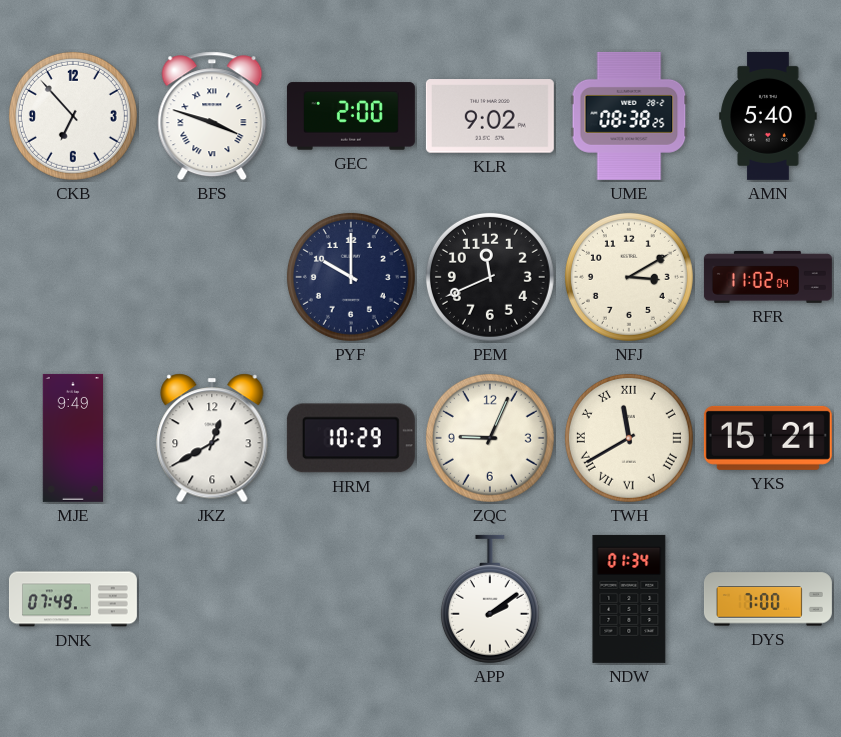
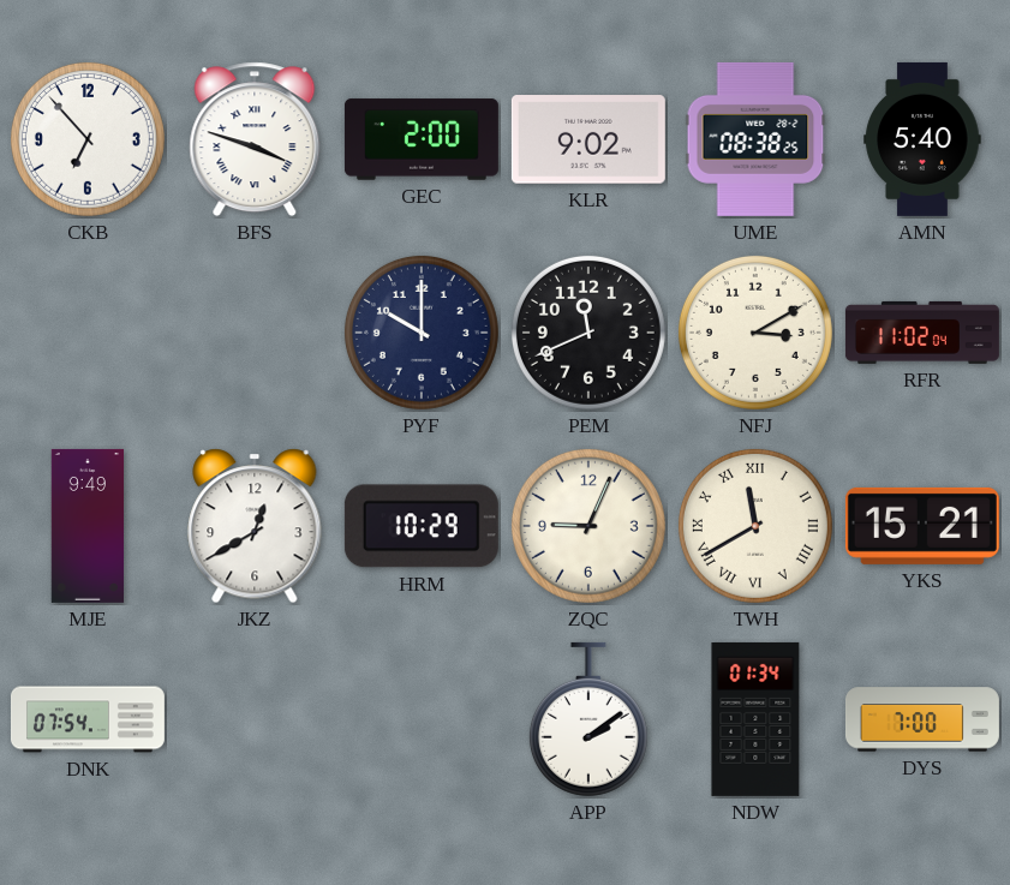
DNK: 07:49 -> 07:54 (88, 719)
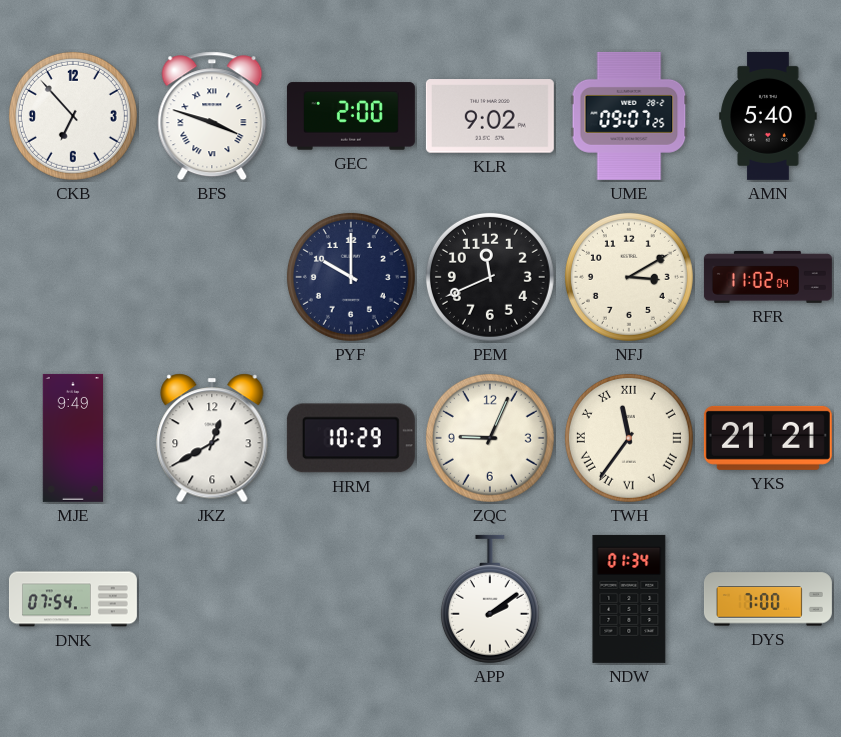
UME: 08:38 -> 09:07 (629, 116)
TWH: 11:40 -> 11:36 (629, 438)
YKS: 15:21 -> 21:21 (768, 438)
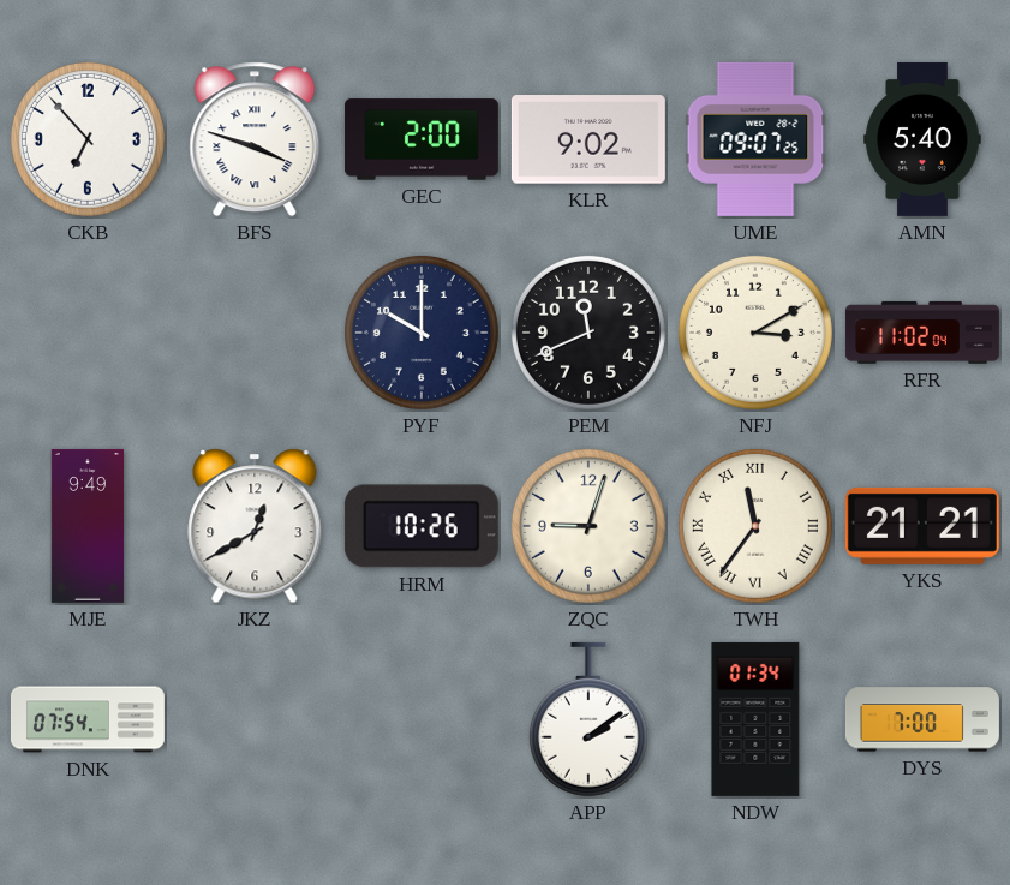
HRM: 10:29 -> 10:26 (422, 526)
ZQC: 9:04 -> 9:03 (588, 526)
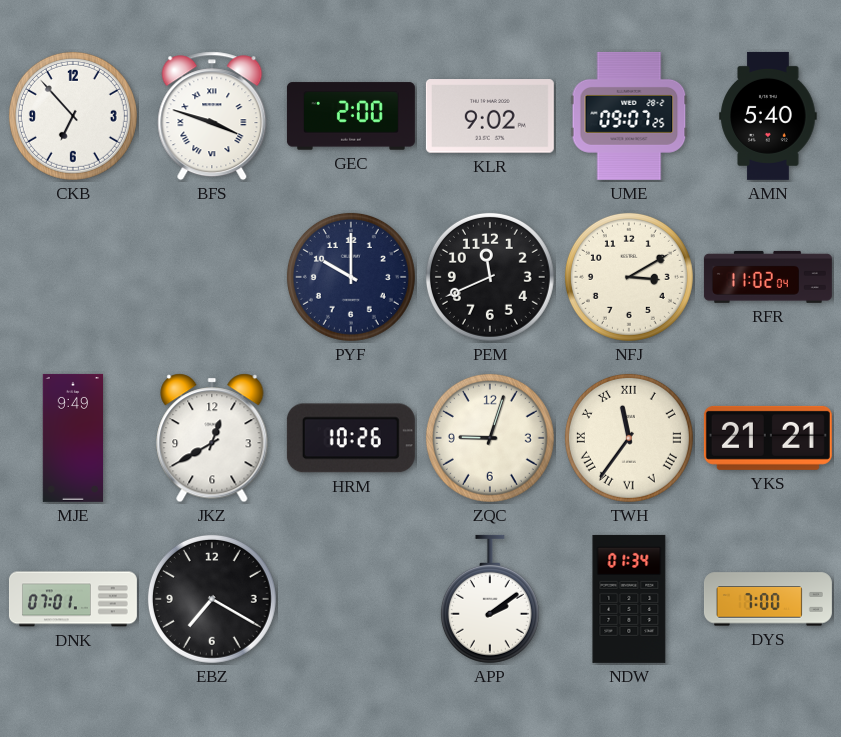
DNK: 07:54 -> 07:01 (73, 599)
EBZ: none -> 7:20 (212, 599)
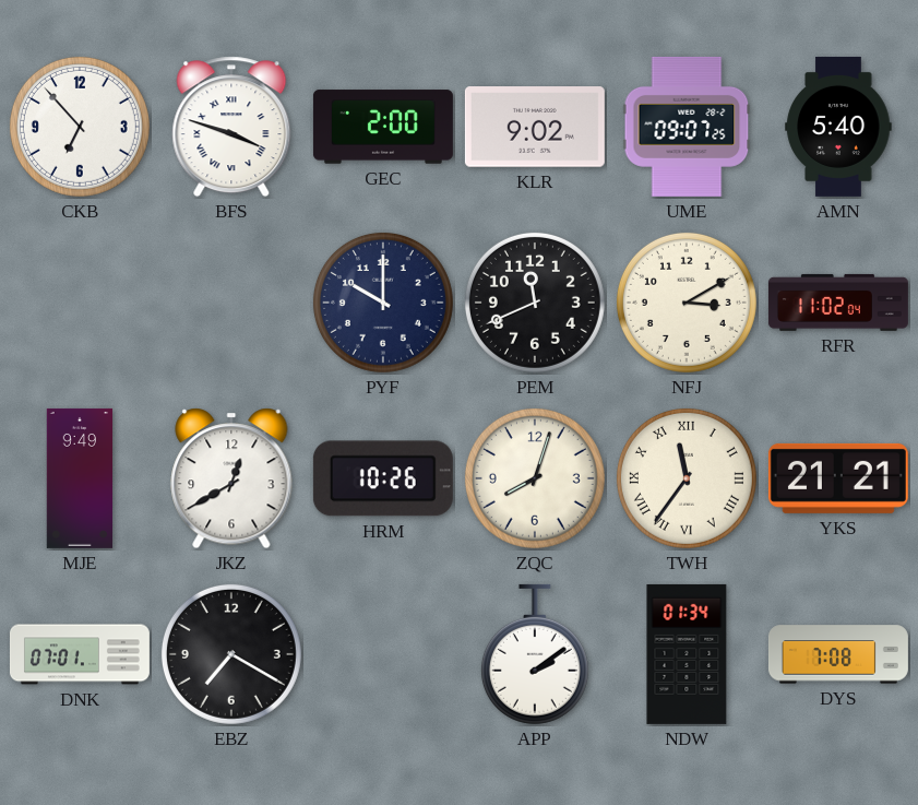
ZQC: 9:03 -> 8:03 (535, 478)
DYS: 7:00 -> 7:08 (838, 654)
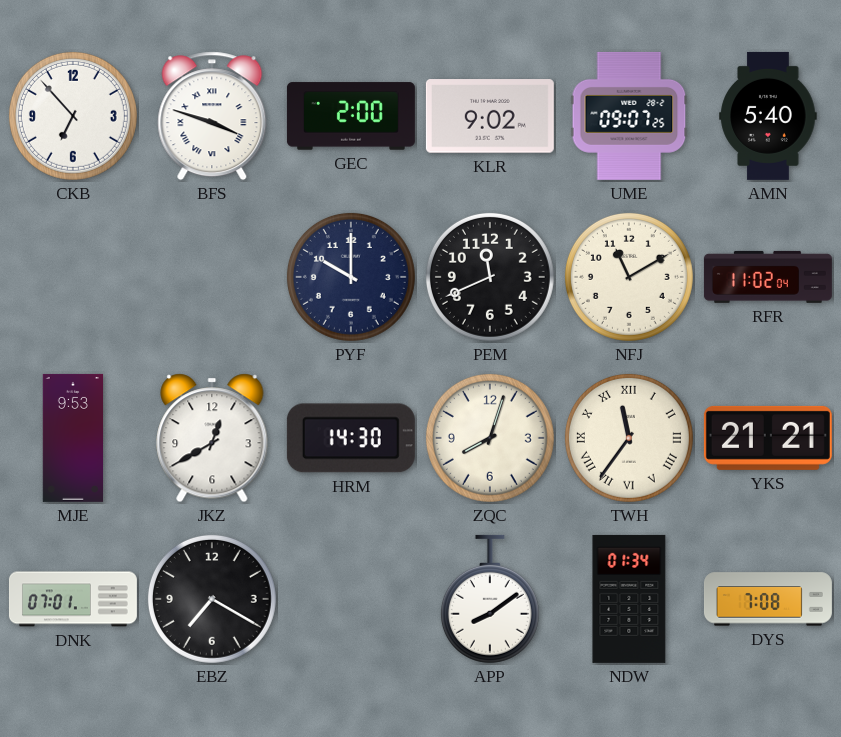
NFJ: 3:10 -> 11:10 (629, 277)
MJE: 9:49 -> 9:53 (73, 438)
HRM: 10:26 -> 14:30 (351, 438)
APP: 2:09 -> 8:09 (490, 599)
